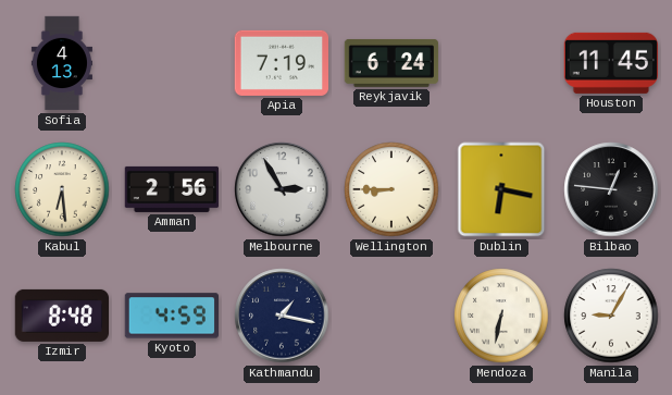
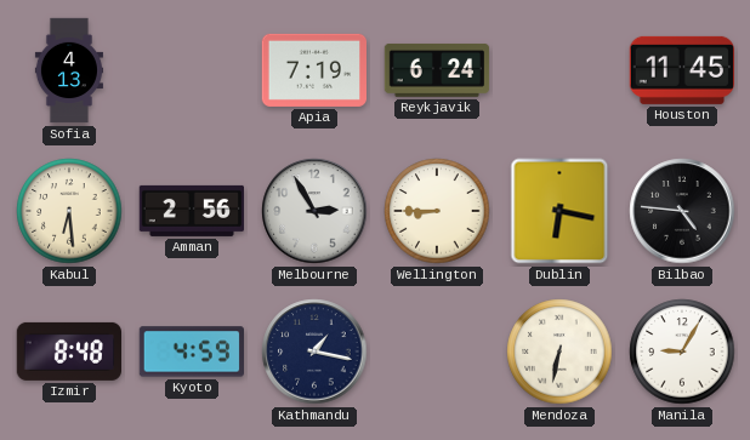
Bilbao: 12:46 -> 4:46 (682, 211)
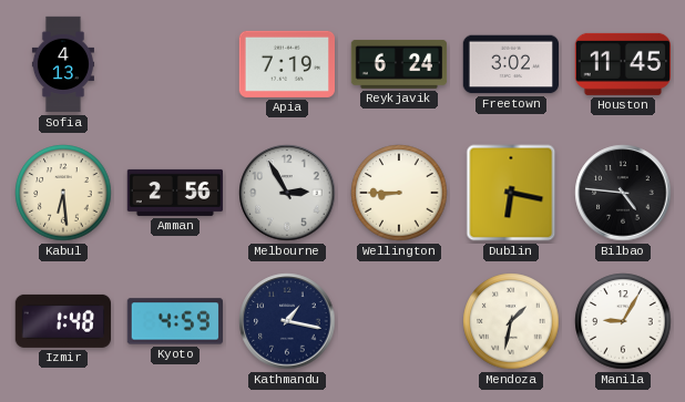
Freetown: none -> 3:02 (510, 64)
Izmir: 8:48 -> 1:48 (62, 321)
Mendoza: 6:32 -> 1:32 (511, 321)
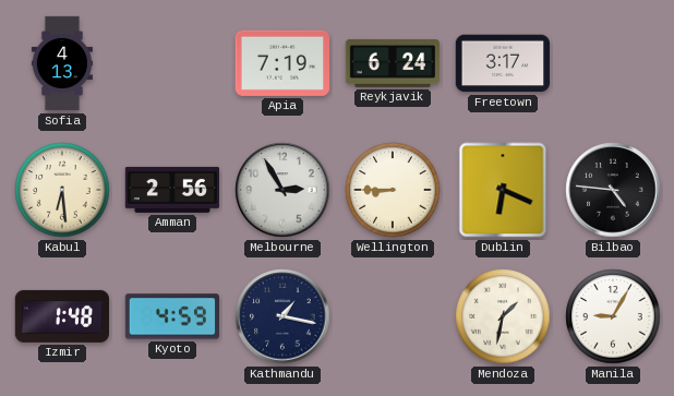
Freetown: 3:02 -> 3:17 (502, 63)
Houston: 11:45 -> none (622, 64)
Dublin: 6:17 -> 6:19 (503, 190)
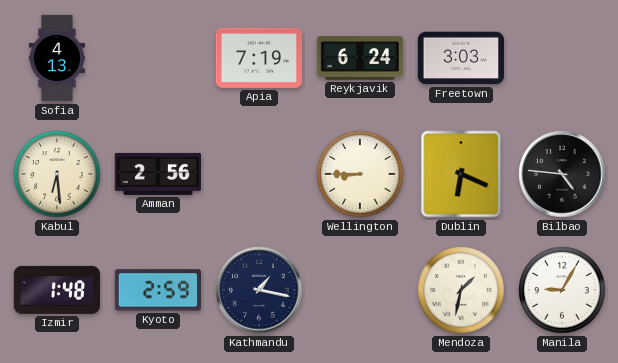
Freetown: 3:17 -> 3:03 (460, 58)
Melbourne: 2:55 -> none (282, 190)
Kyoto: 4:59 -> 2:59 (157, 290)
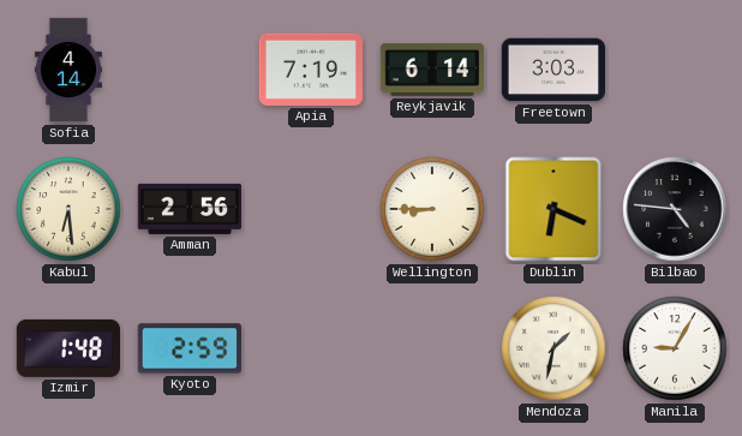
Sofia: 4:13 -> 4:14 (68, 70)
Reykjavik: 6:24 -> 6:14 (432, 70)
Kathmandu: 1:17 -> none (259, 290)
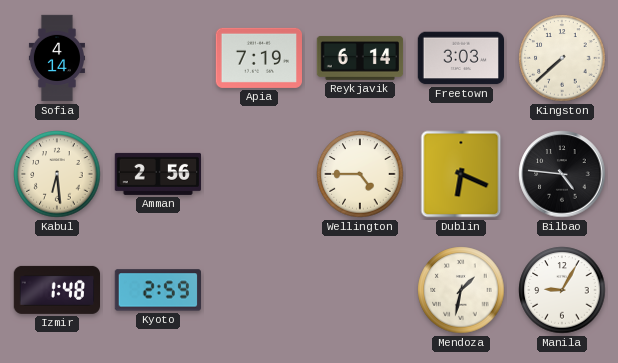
Kingston: none -> 7:38 (562, 58)
Wellington: 8:45 -> 4:45 (360, 174)
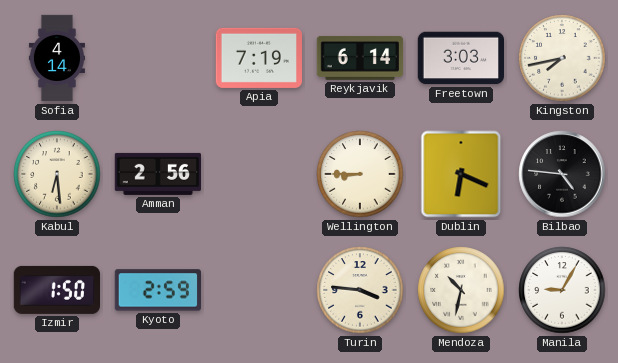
Kingston: 7:38 -> 7:43 (562, 58)
Wellington: 4:45 -> 8:45 (360, 174)
Izmir: 1:48 -> 1:50 (56, 290)
Turin: none -> 3:46 (360, 290)
Mendoza: 1:32 -> 10:32 (461, 290)
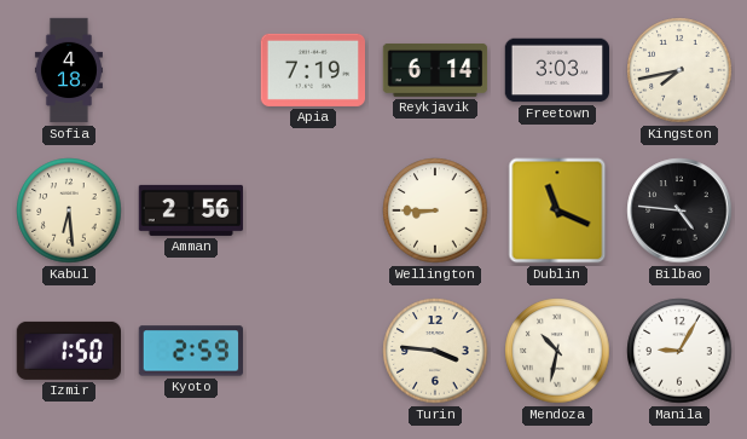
Sofia: 4:14 -> 4:18 (69, 70)
Dublin: 6:19 -> 11:19 (557, 210)
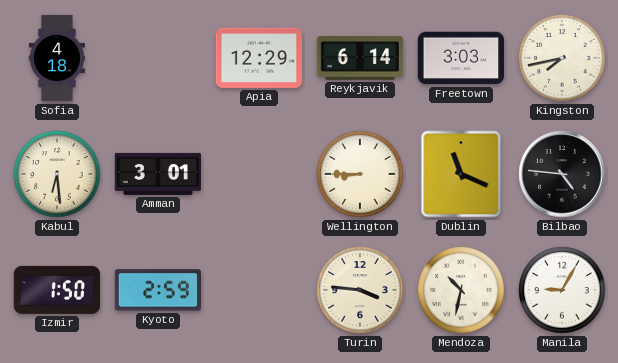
Apia: 7:19 -> 12:29 (258, 58)
Amman: 2:56 -> 3:01 (157, 174)
